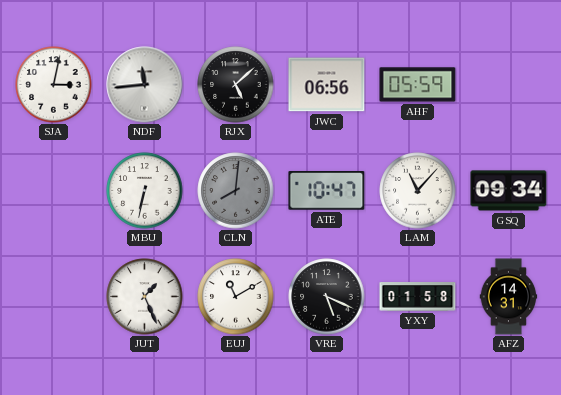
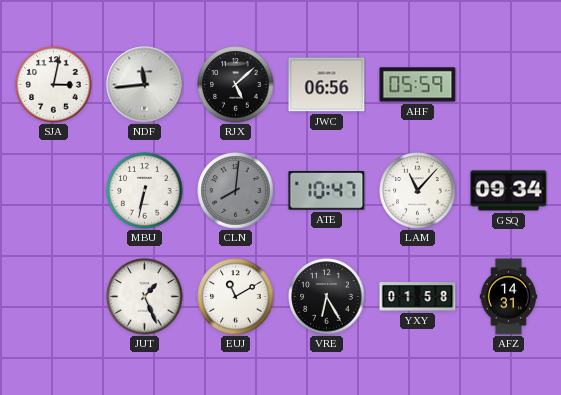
VRE: 5:19 -> 6:25 (327, 297)
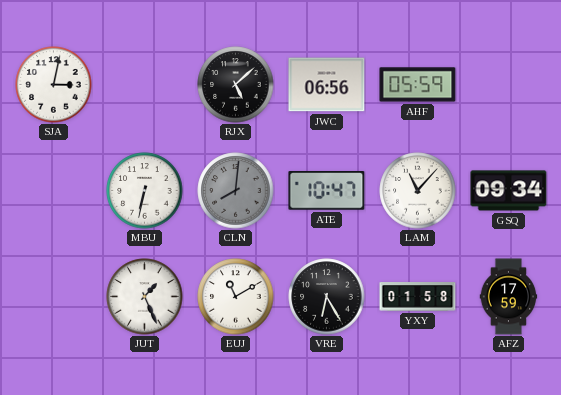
NDF: 11:44 -> none (145, 85)
AFZ: 14:31 -> 17:59 (509, 297)
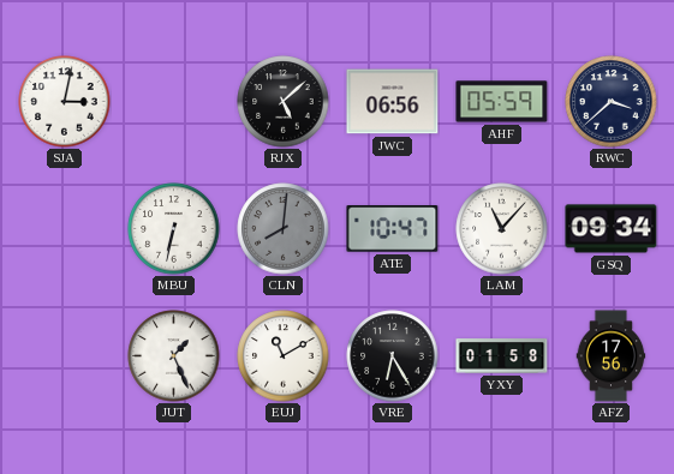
RWC: none -> 3:38 (612, 102)
AFZ: 17:59 -> 17:56 (612, 356)
